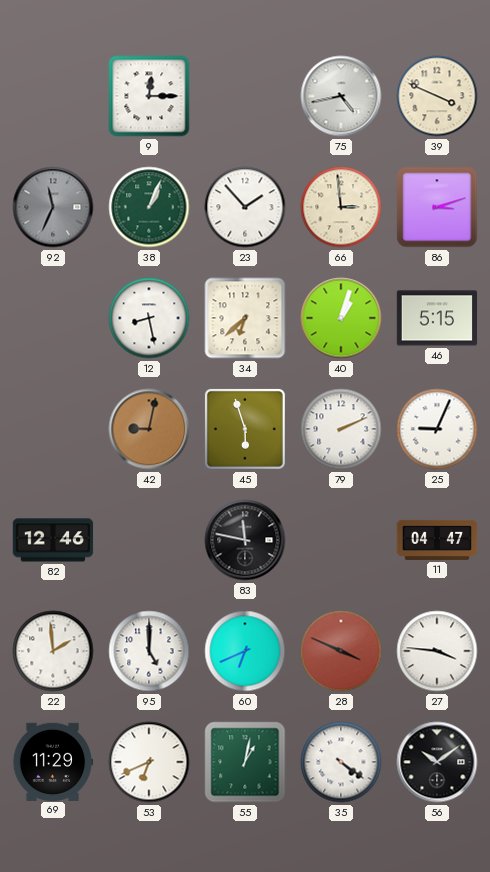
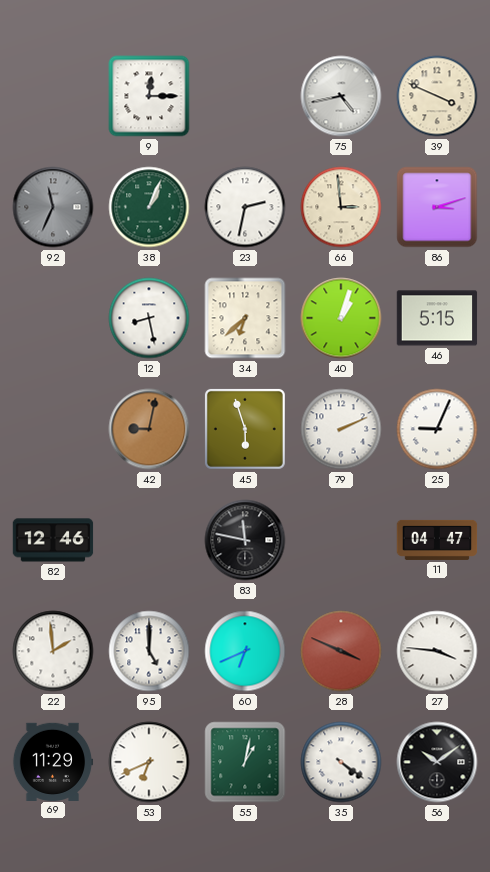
23: 1:53 -> 2:32 (245, 207)
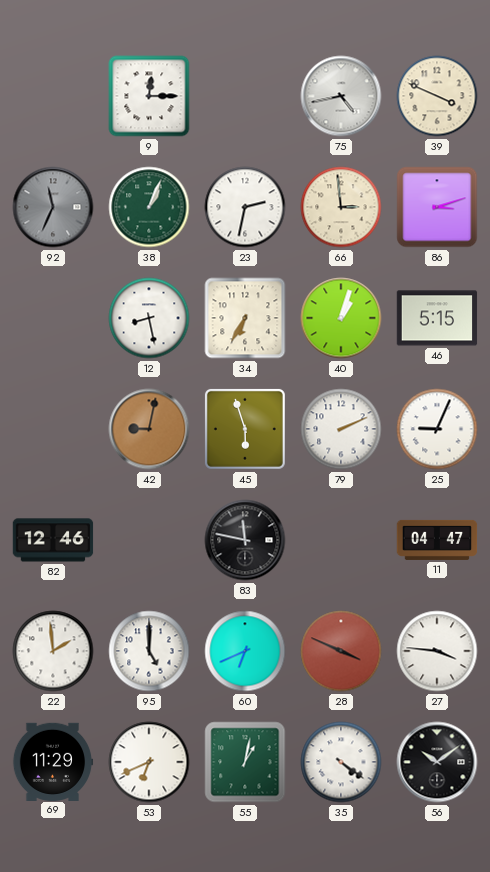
34: 6:38 -> 6:35 (245, 318)
